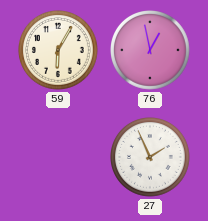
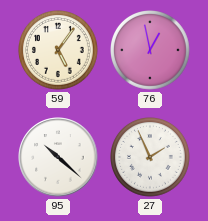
59: 6:05 -> 5:06 (59, 51)
95: none -> 10:22 (58, 157)
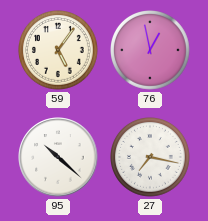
27: 1:56 -> 7:17 (151, 158)
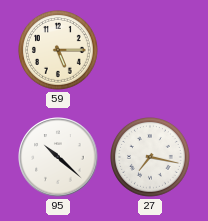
59: 5:06 -> 5:15 (59, 51)
76: 12:58 -> none (151, 51)
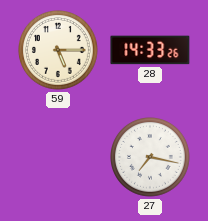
28: none -> 14:33 (150, 50)
95: 10:22 -> none (58, 157)
